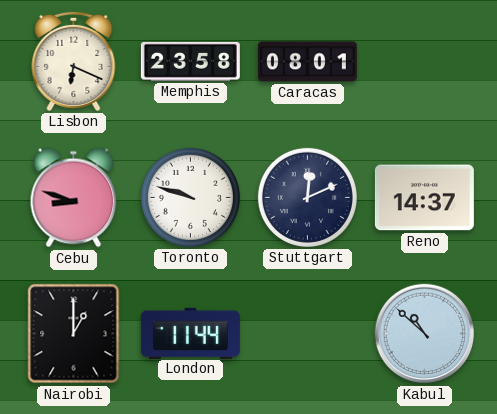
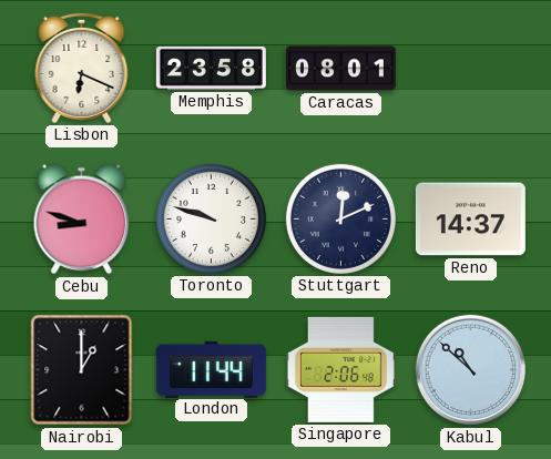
Singapore: none -> 2:06 (340, 369)
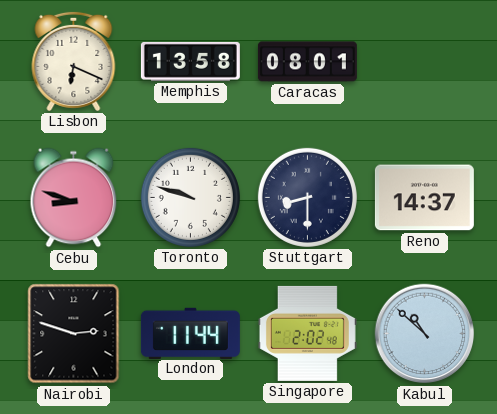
Memphis: 23:58 -> 13:58 (190, 61)
Stuttgart: 12:11 -> 8:30 (307, 197)
Nairobi: 1:00 -> 2:48 (74, 334)
Singapore: 2:06 -> 2:02 (307, 333)
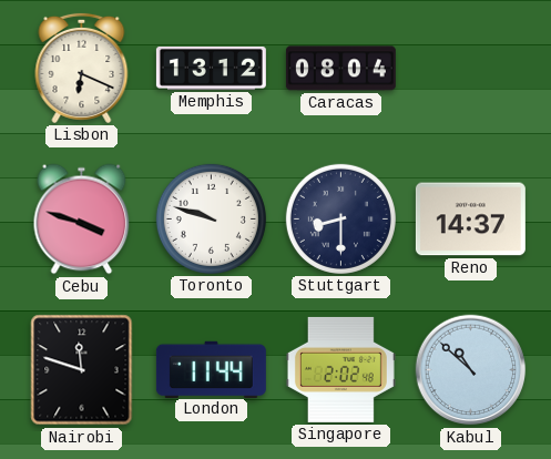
Memphis: 13:58 -> 13:12 (211, 68)
Caracas: 08:01 -> 08:04 (340, 69)
Cebu: 8:48 -> 3:48 (82, 220)
Nairobi: 2:48 -> 11:48 (82, 370)
